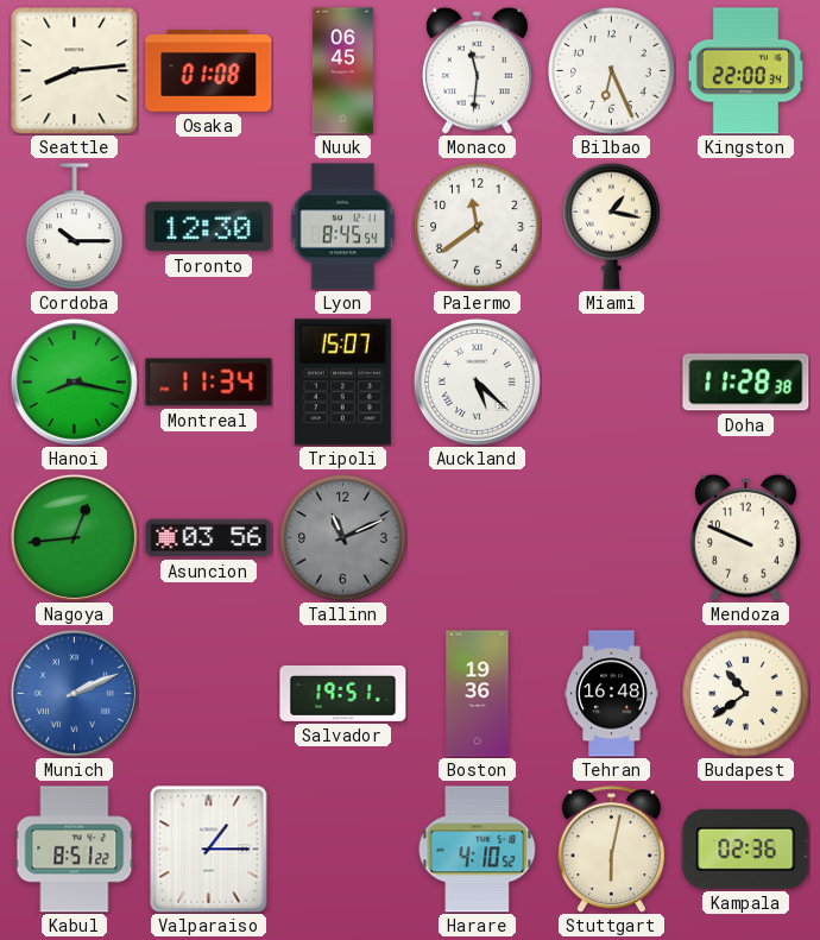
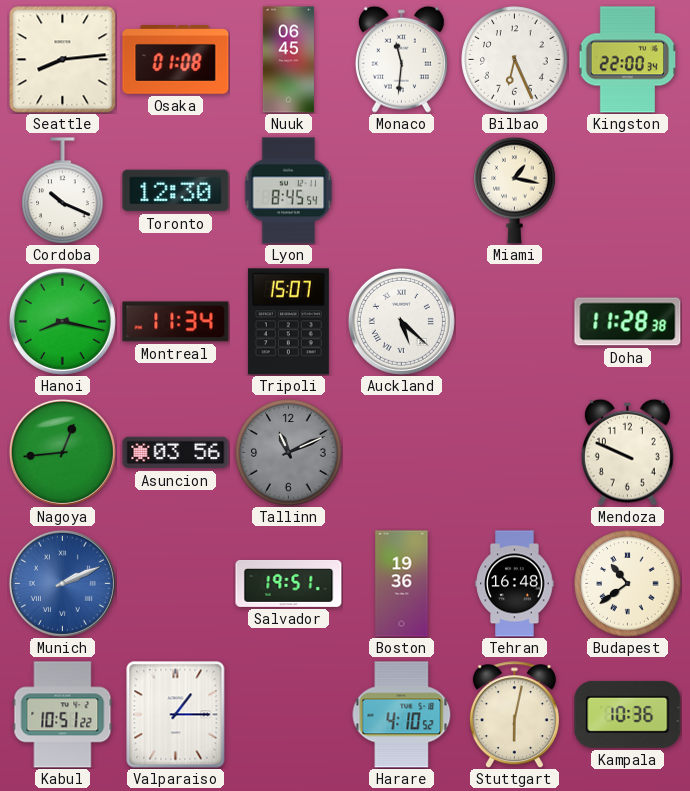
Cordoba: 10:15 -> 10:19 (63, 190)
Palermo: 11:39 -> none (478, 227)
Kabul: 8:51 -> 10:51 (63, 715)
Kampala: 02:36 -> 10:36 (628, 714)
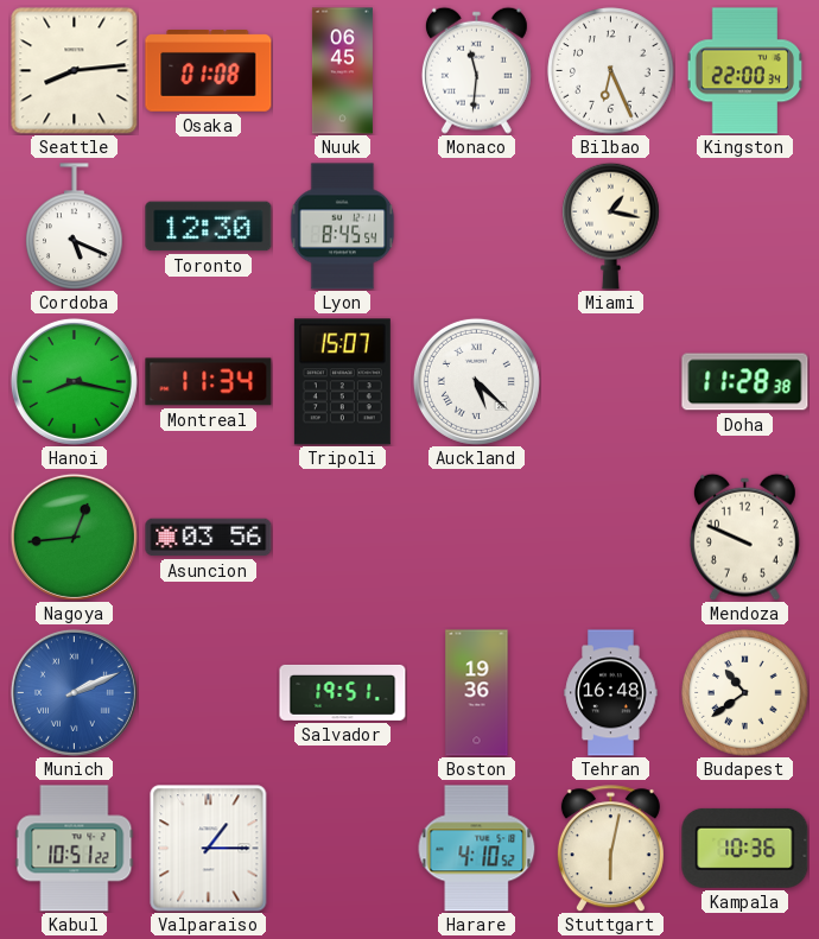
Cordoba: 10:19 -> 5:19 (75, 226)
Tallinn: 11:11 -> none (289, 453)
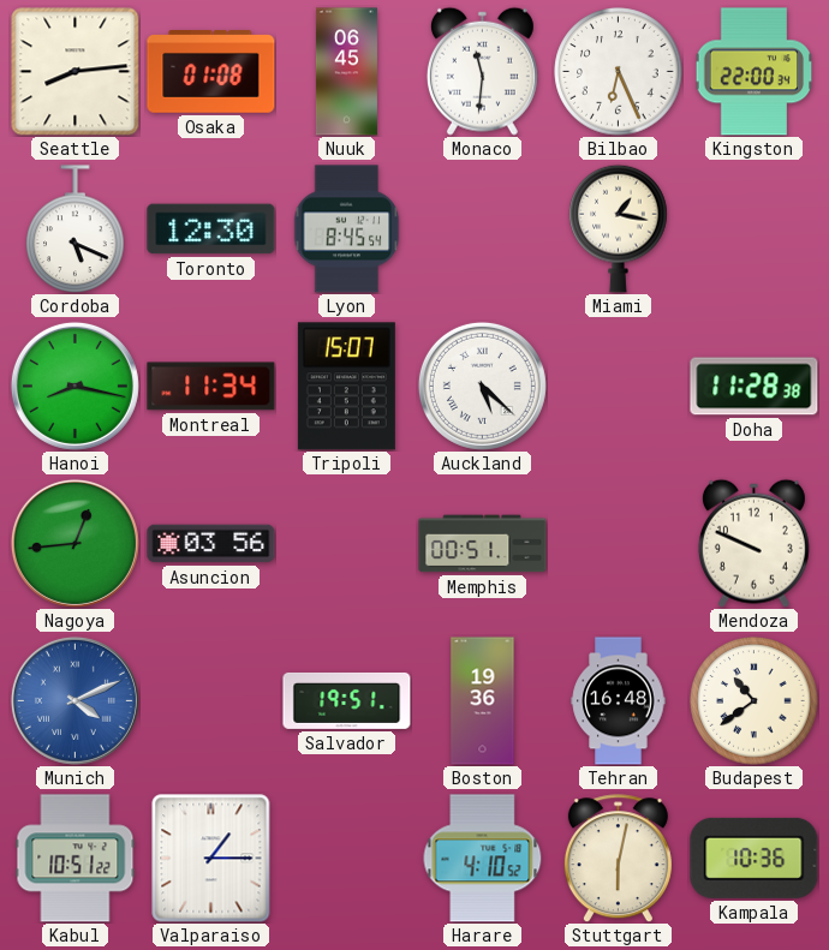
Memphis: none -> 00:51 (483, 544)
Munich: 2:11 -> 4:11 (74, 700)
